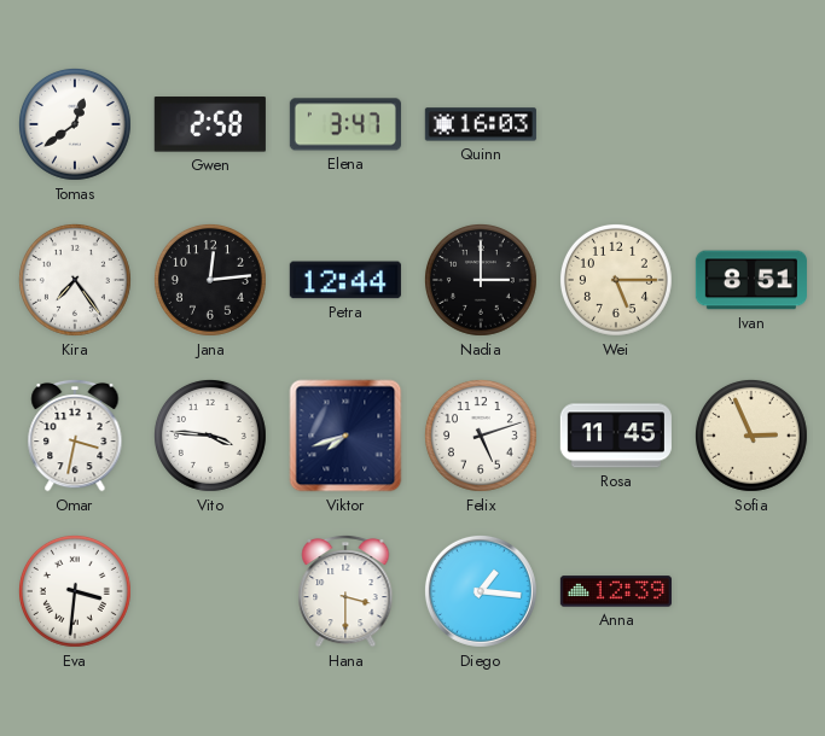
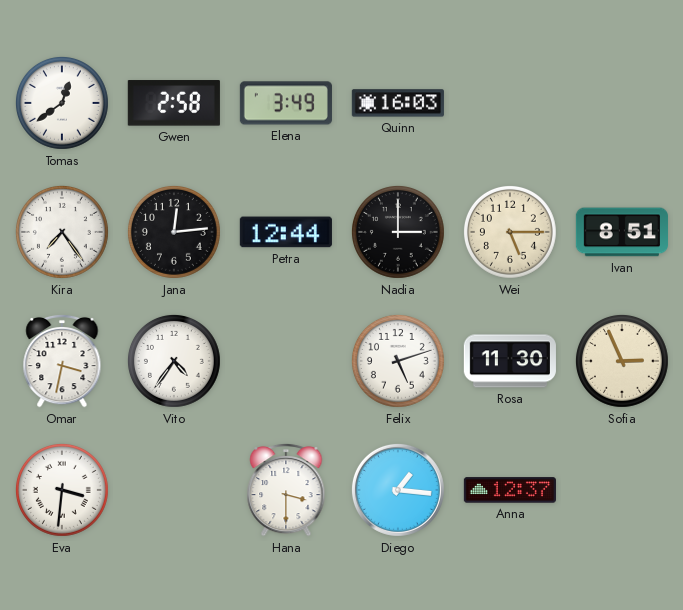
Elena: 3:47 -> 3:49 (286, 103)
Vito: 3:46 -> 4:36 (174, 361)
Viktor: 7:42 -> none (345, 436)
Rosa: 11:45 -> 11:30 (510, 361)
Anna: 12:39 -> 12:37 (510, 490)
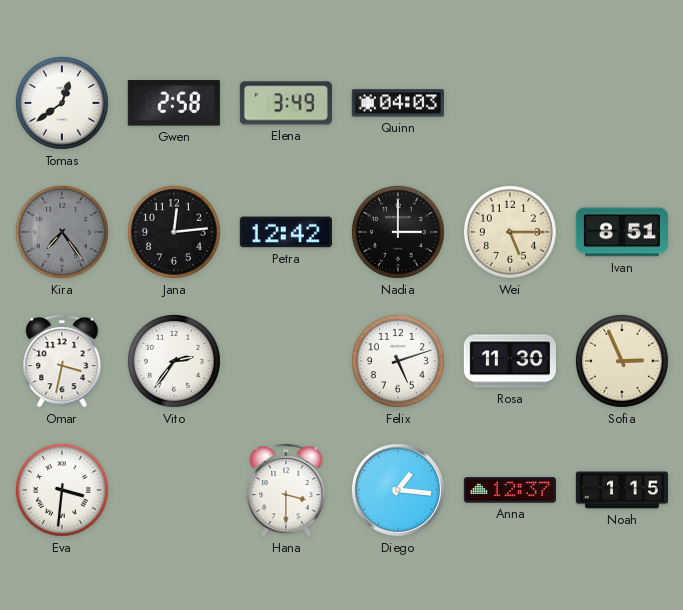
Quinn: 16:03 -> 04:03 (398, 103)
Kira dial: white -> grey (62, 232)
Petra: 12:44 -> 12:42 (286, 232)
Vito: 4:36 -> 2:36 (174, 361)
Noah: none -> 1:15 (621, 490)
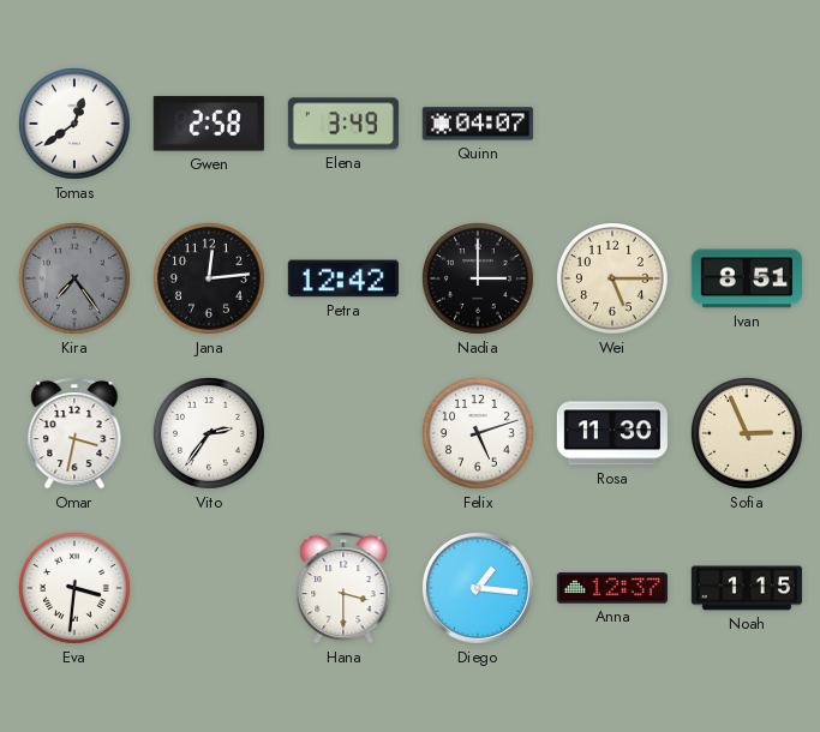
Quinn: 04:03 -> 04:07 (478, 124)
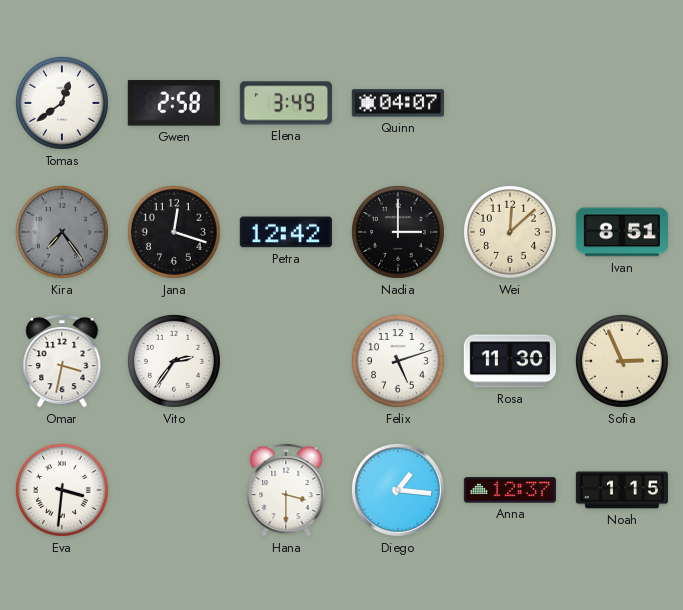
Jana: 12:14 -> 12:18 (174, 232)
Wei: 5:15 -> 12:08 (510, 232)
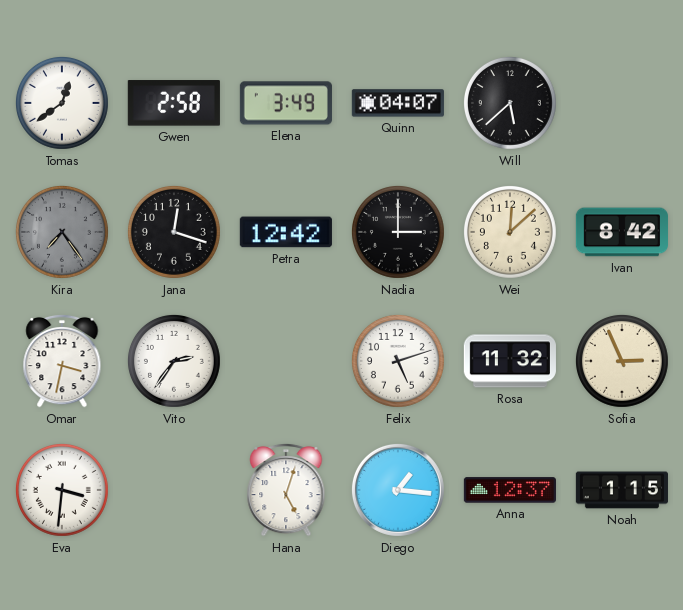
Will: none -> 5:38 (510, 103)
Ivan: 8:51 -> 8:42 (622, 232)
Rosa: 11:30 -> 11:32 (510, 361)
Hana: 3:30 -> 5:03 (286, 490)
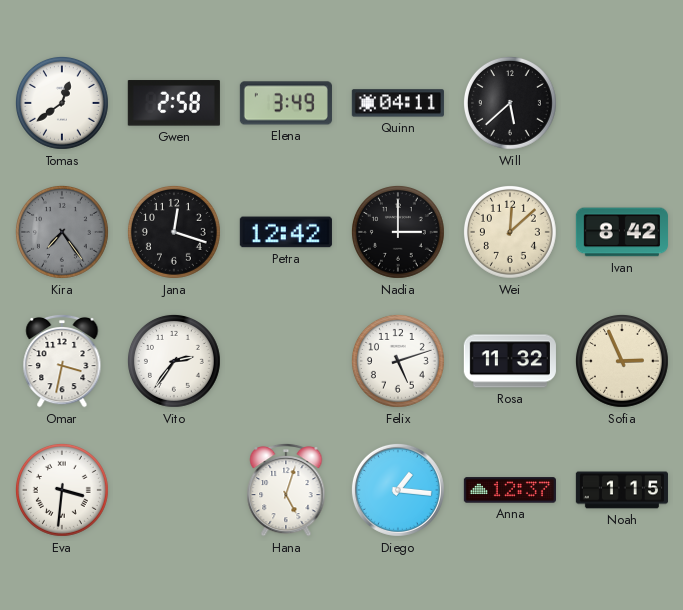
Quinn: 04:07 -> 04:11 (398, 103)
